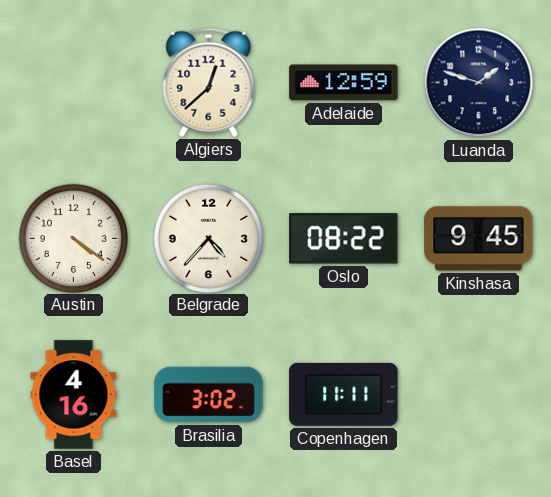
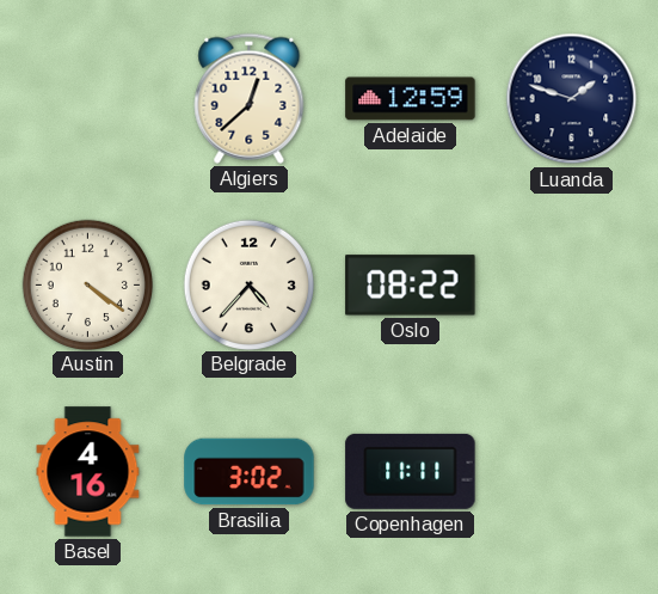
Kinshasa: 9:45 -> none (479, 239)
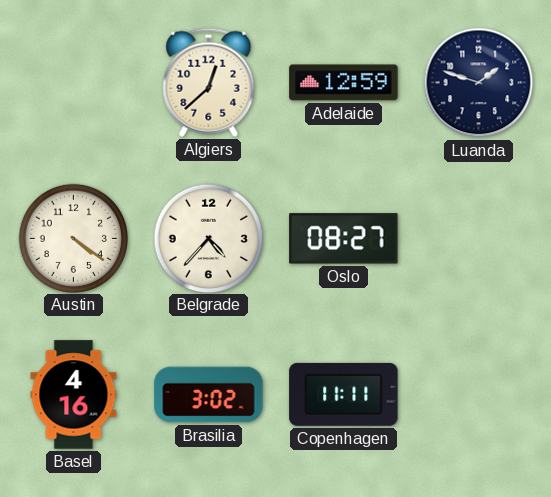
Oslo: 08:22 -> 08:27 (344, 239)
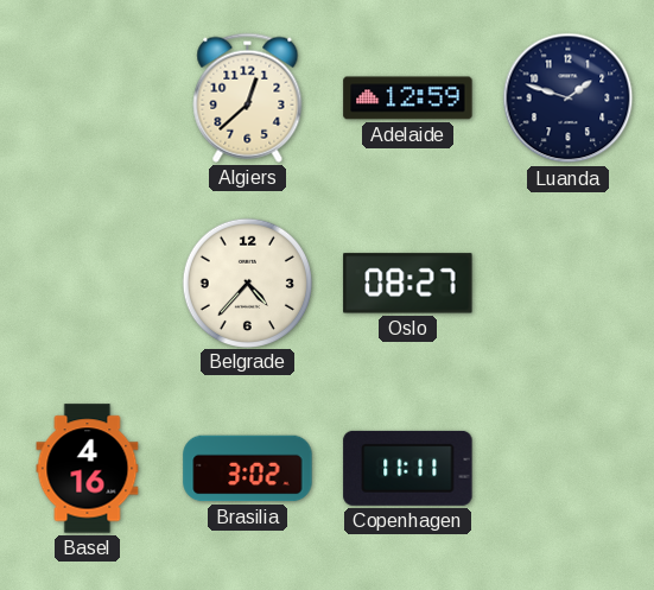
Austin: 4:21 -> none (73, 238)
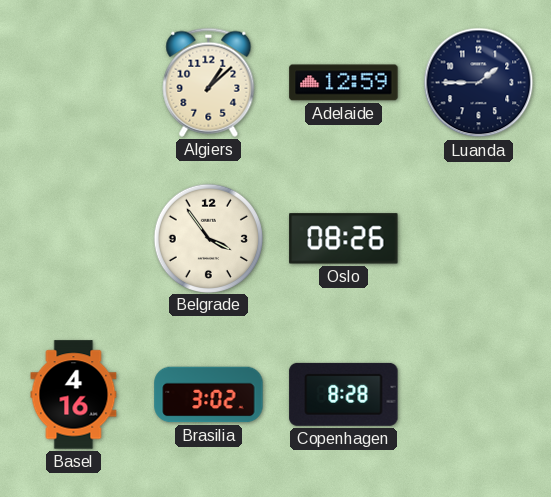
Algiers: 12:38 -> 1:08 (209, 82)
Luanda: 1:48 -> 1:45 (479, 83)
Belgrade: 4:37 -> 3:54 (208, 238)
Oslo: 08:27 -> 08:26 (344, 239)
Copenhagen: 11:11 -> 8:28 (344, 394)
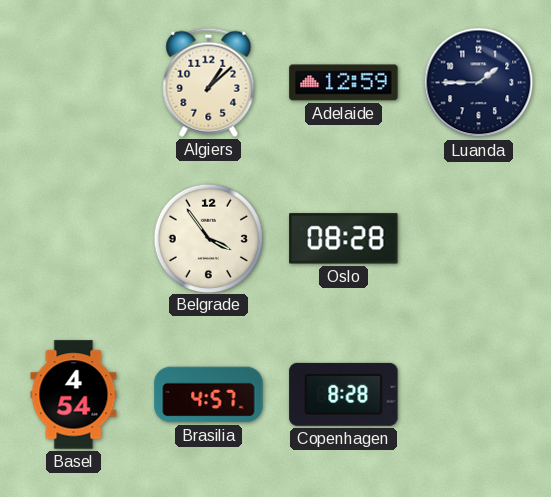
Oslo: 08:26 -> 08:28 (344, 239)
Basel: 4:16 -> 4:54 (74, 395)
Brasilia: 3:02 -> 4:57 (209, 395)
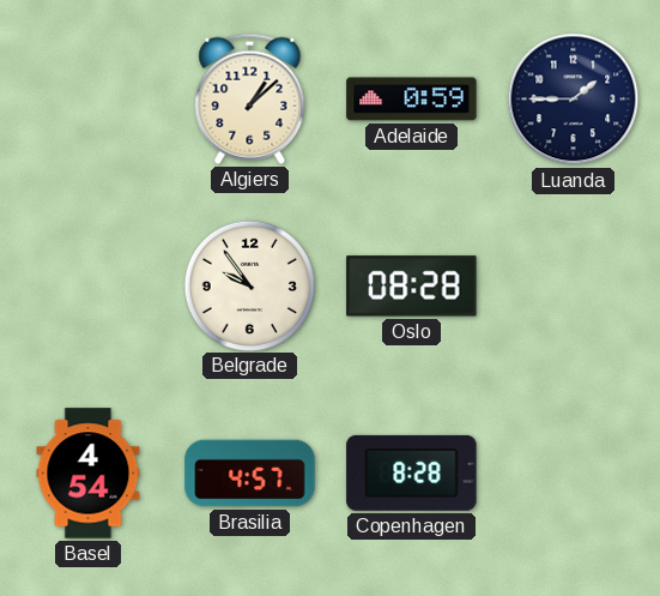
Adelaide: 12:59 -> 0:59 (412, 100)
Belgrade: 3:54 -> 9:54 (249, 285)
